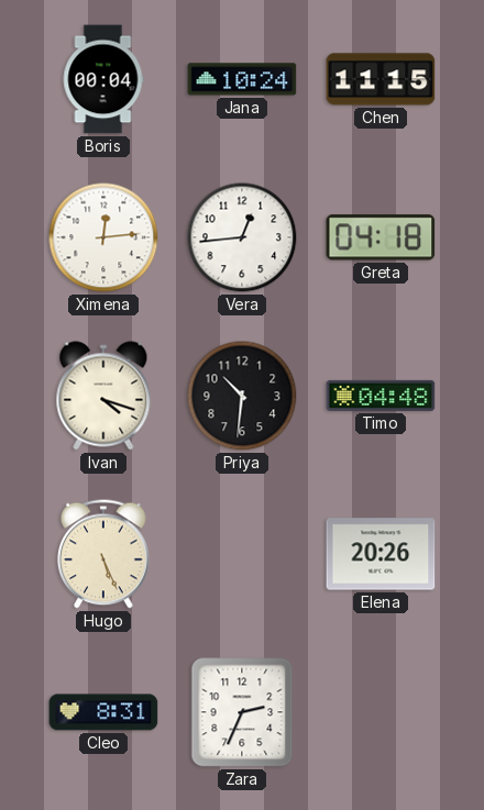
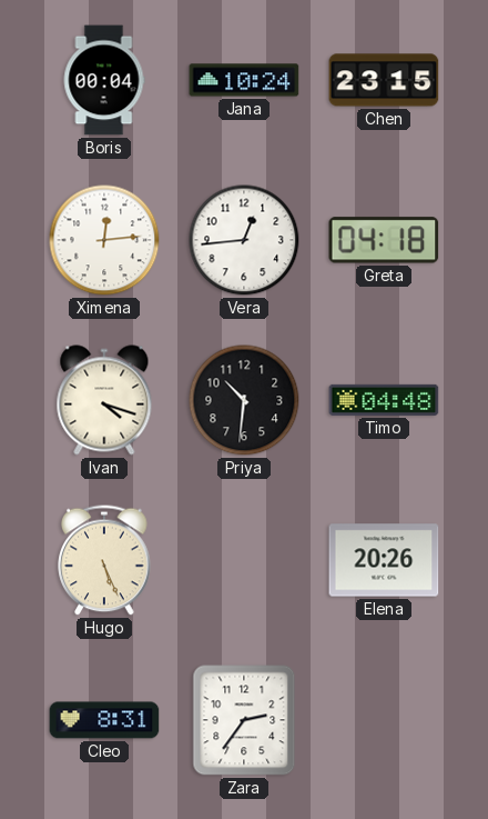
Chen: 11:15 -> 23:15 (384, 80)
Zara: 2:34 -> 2:36 (244, 720)
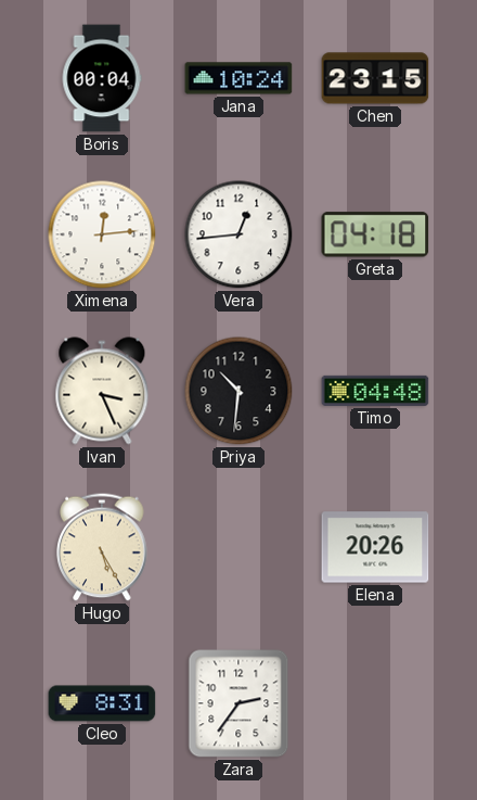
Ivan: 4:18 -> 3:26 (102, 391)
Hugo: 5:26 -> 5:25 (102, 547)
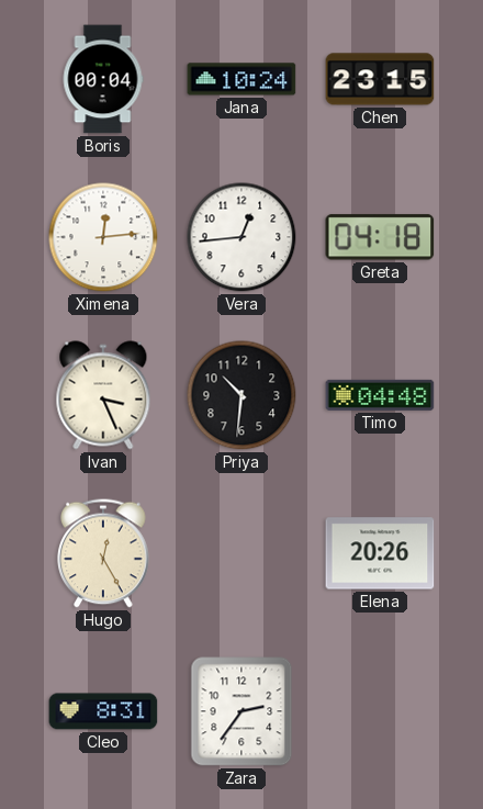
Hugo: 5:25 -> 12:25 (103, 553)
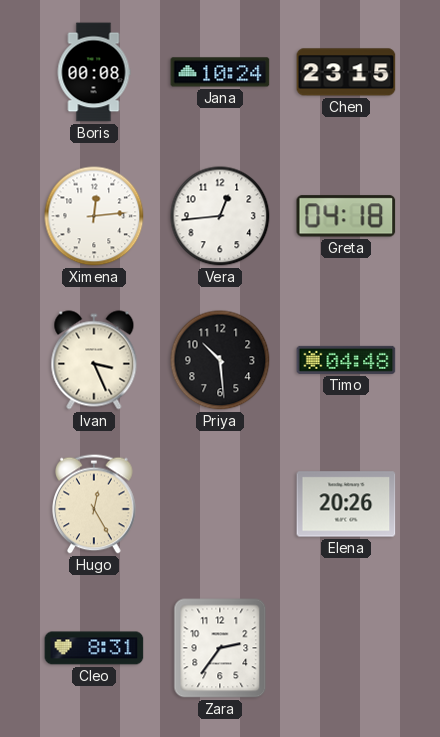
Boris: 00:04 -> 00:08 (94, 72)
Priya: 10:31 -> 10:29 (220, 360)
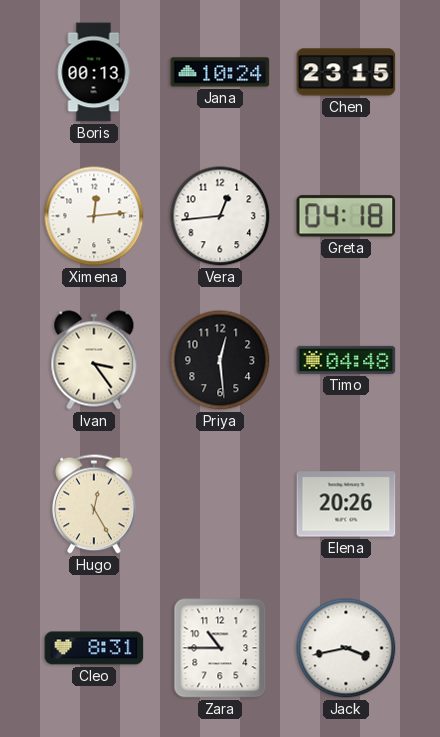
Boris: 00:08 -> 00:13 (94, 72)
Ivan: 3:26 -> 3:24 (94, 360)
Priya: 10:29 -> 12:29 (220, 360)
Zara: 2:36 -> 10:45 (220, 648)
Jack: none -> 3:43 (346, 648)
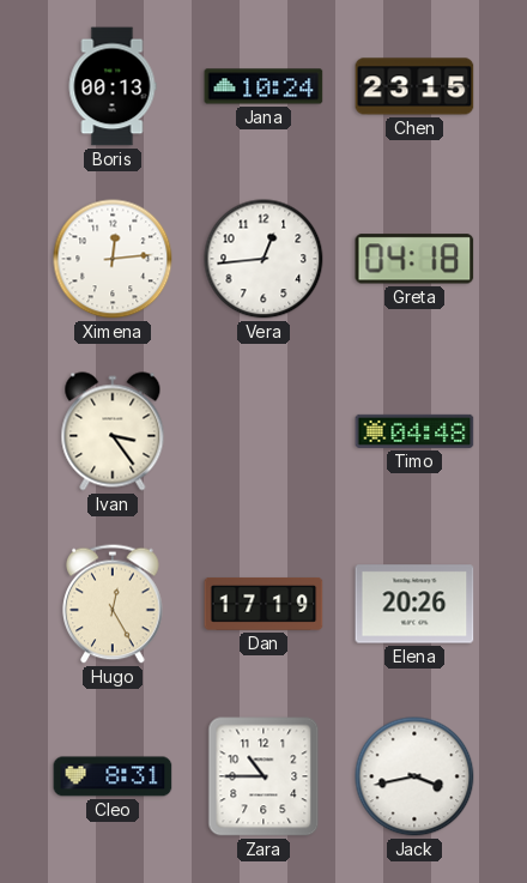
Priya: 12:29 -> none (220, 360)
Dan: none -> 17:19 (263, 604)
